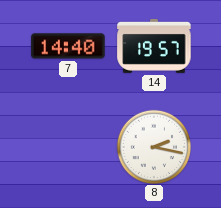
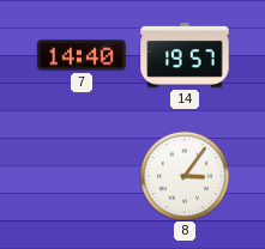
8: 2:17 -> 3:06 (183, 175)
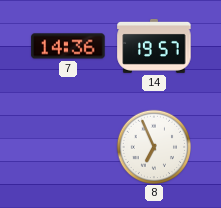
7: 14:40 -> 14:36 (68, 46)
8: 3:06 -> 6:56 (153, 146)
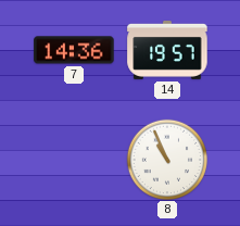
8: 6:56 -> 10:56 (166, 159)
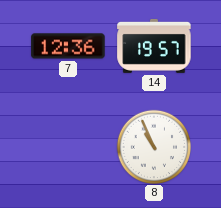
7: 14:36 -> 12:36 (68, 46)
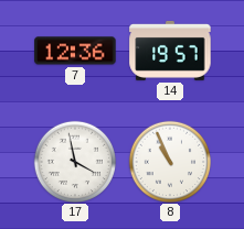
17: none -> 3:58 (74, 161)
